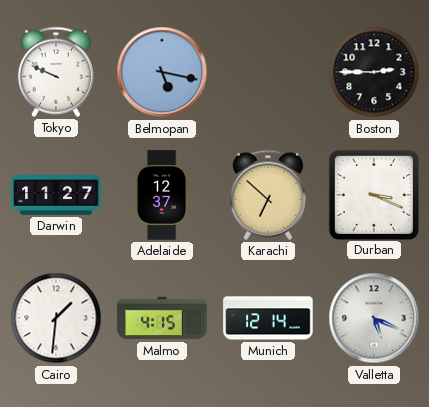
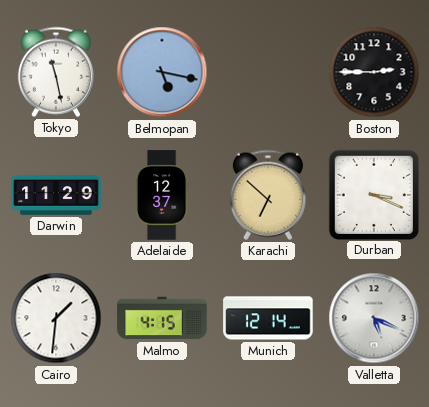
Tokyo: 9:49 -> 11:28 (56, 72)
Darwin: 11:27 -> 11:29 (56, 195)
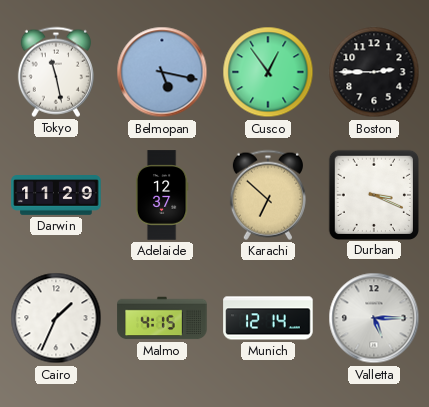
Cusco: none -> 12:54 (268, 72)
Cairo: 1:31 -> 1:34 (56, 318)
Valletta: 5:19 -> 5:15 (374, 318)
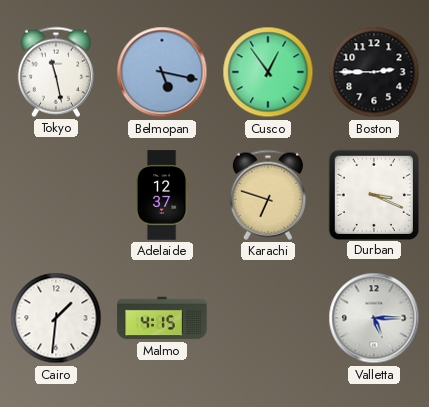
Darwin: 11:29 -> none (56, 195)
Karachi: 6:52 -> 6:48 (268, 195)
Cairo: 1:34 -> 1:31 (56, 318)
Munich: 12:14 -> none (268, 318)
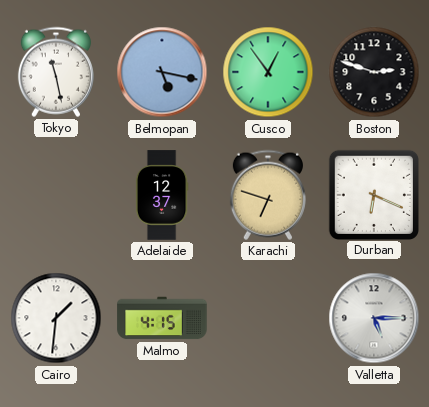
Boston: 2:45 -> 2:48 (374, 72)
Durban: 3:19 -> 6:19 (373, 194)
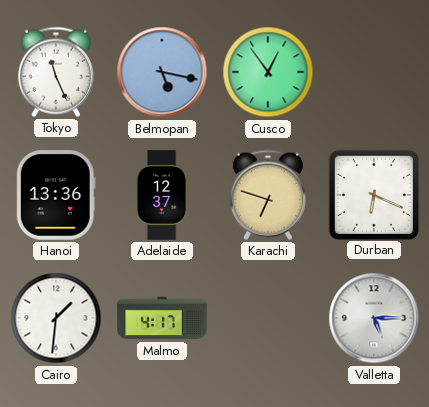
Tokyo: 11:28 -> 11:26 (56, 72)
Boston: 2:48 -> none (374, 72)
Hanoi: none -> 13:36 (56, 195)
Malmo: 4:15 -> 4:17 (162, 318)
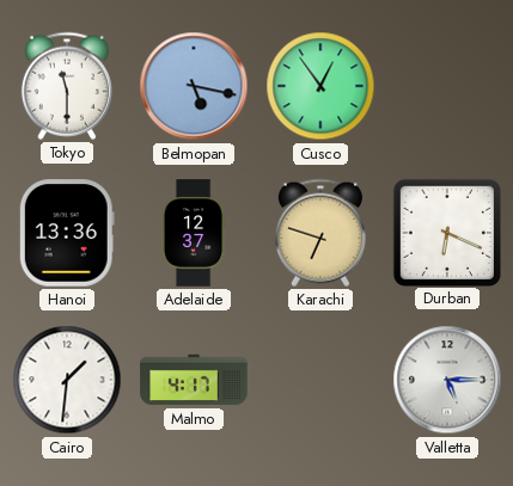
Tokyo: 11:26 -> 11:30 (67, 86)
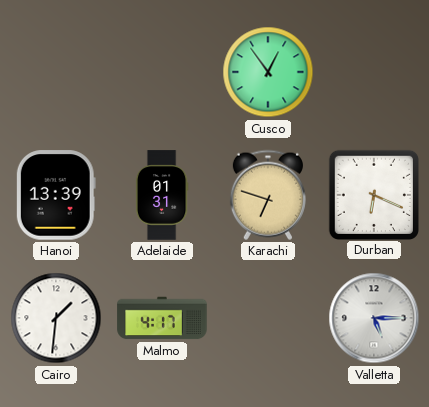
Tokyo: 11:30 -> none (67, 86)
Belmopan: 5:17 -> none (194, 86)
Hanoi: 13:36 -> 13:39 (56, 195)
Adelaide: 12:37 -> 01:31 (162, 195)
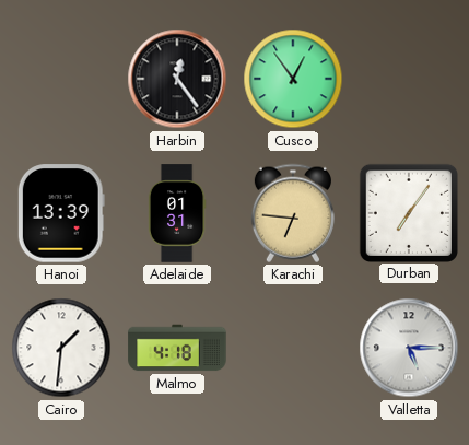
Harbin: none -> 12:24 (177, 79)
Karachi: 6:48 -> 6:46 (293, 213)
Durban: 6:19 -> 7:06 (408, 212)
Malmo: 4:17 -> 4:18 (177, 348)
